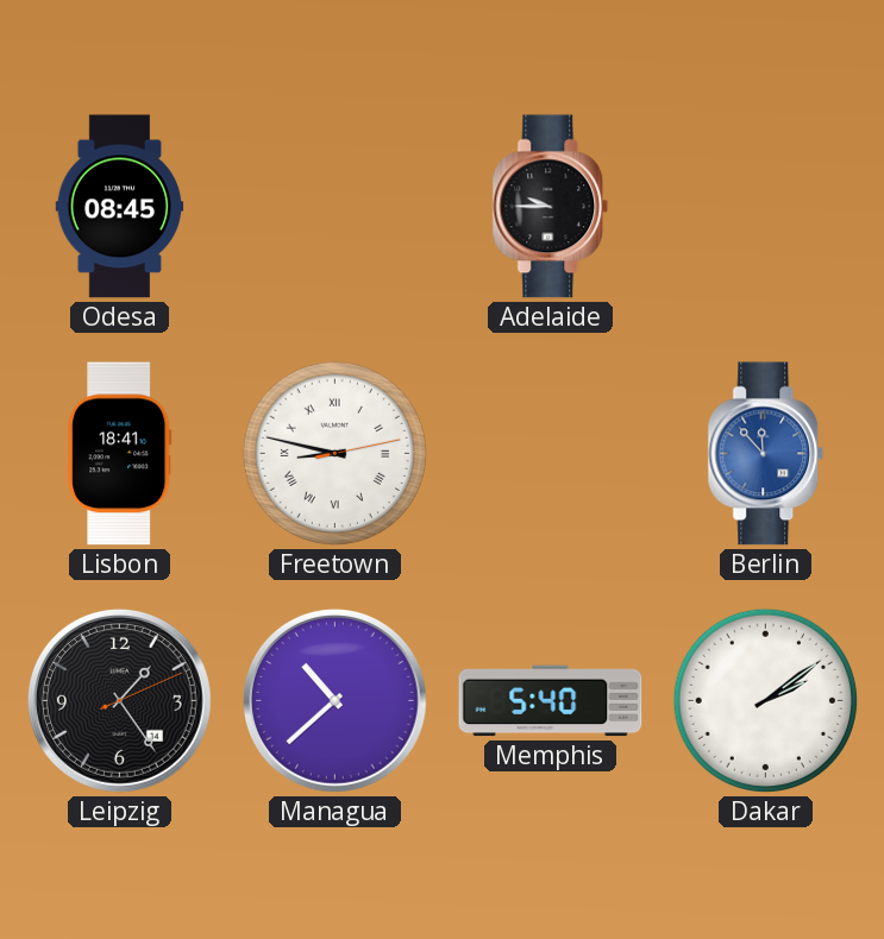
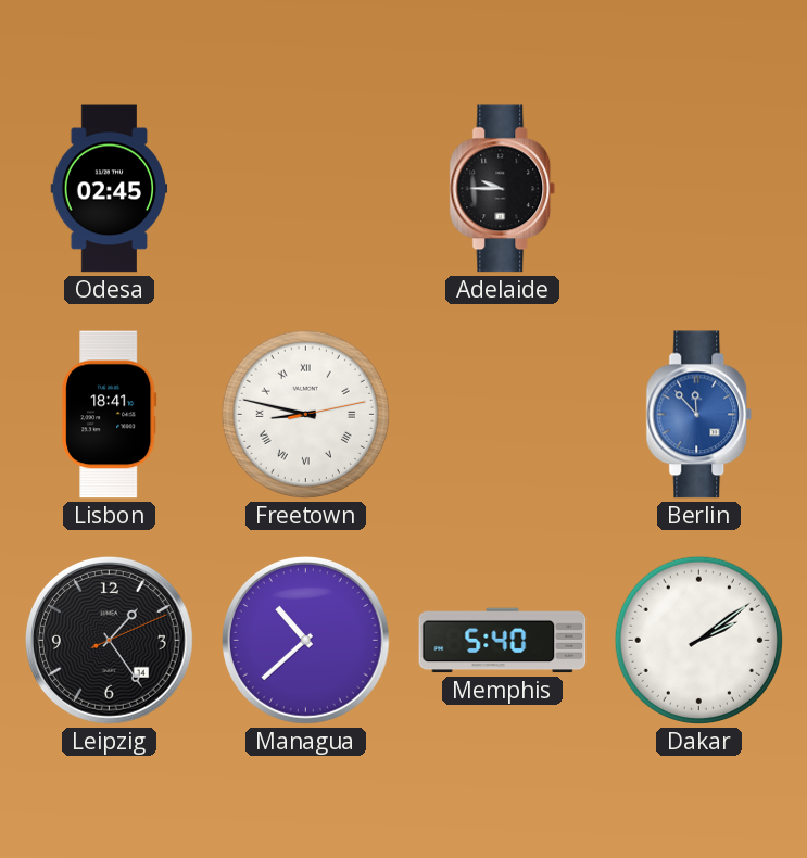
Odesa: 08:45 -> 02:45 (110, 189)
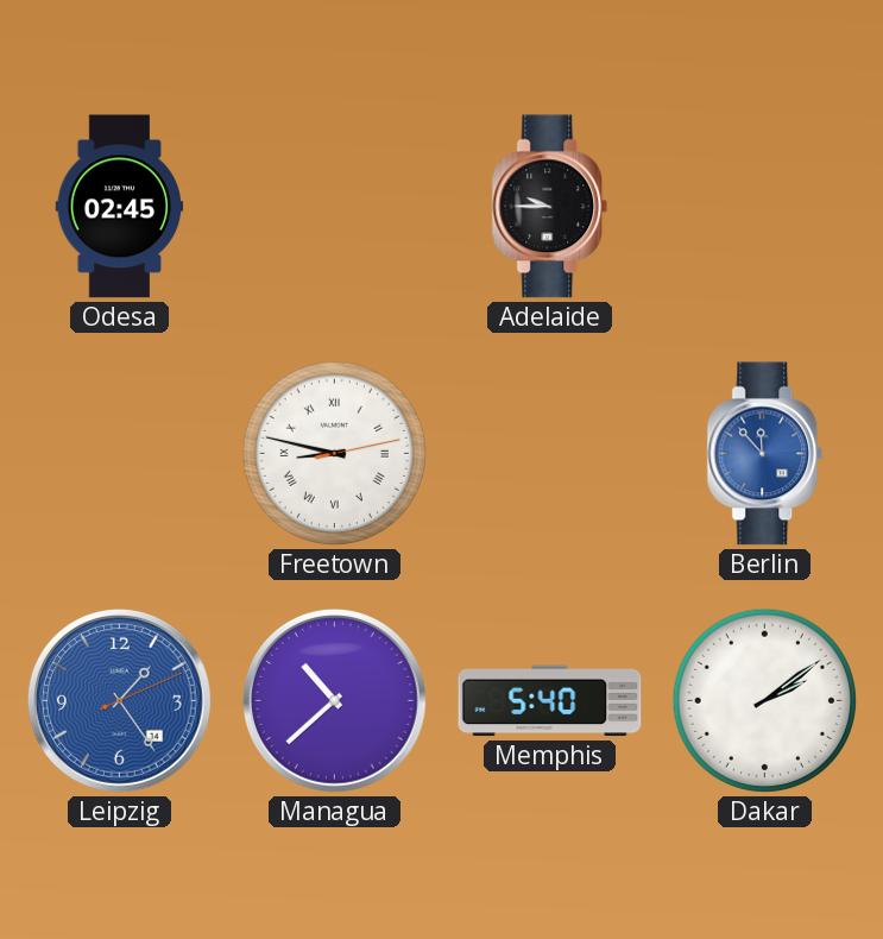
Lisbon: 18:41 -> none (110, 415)
Leipzig dial: black -> blue (119, 700)
